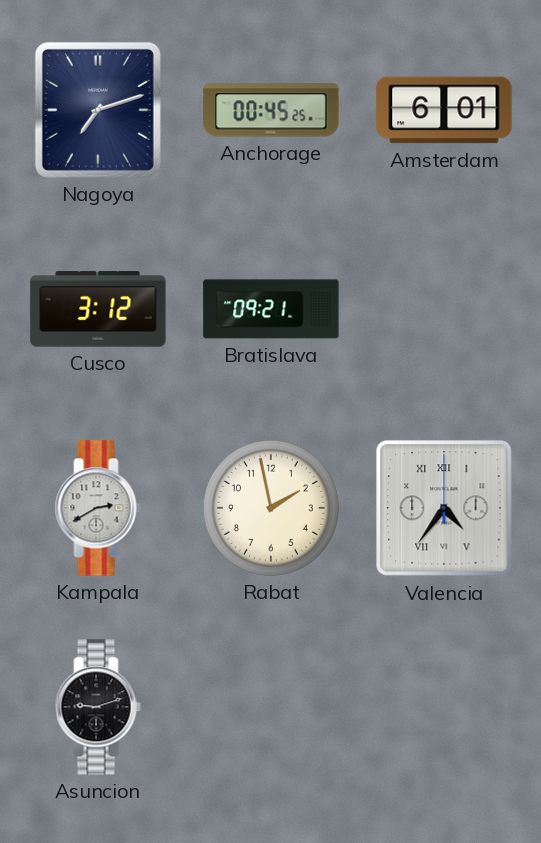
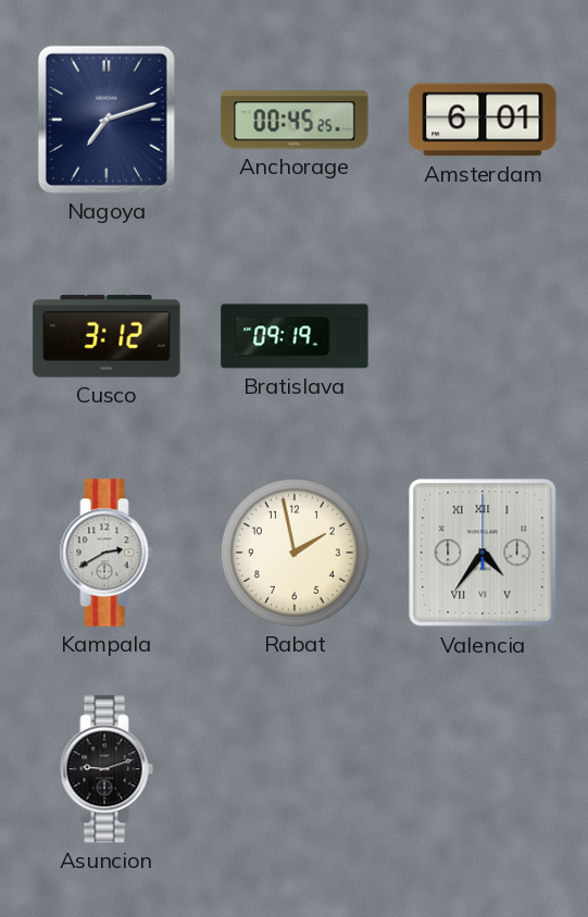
Bratislava: 09:21 -> 09:19 (295, 336)
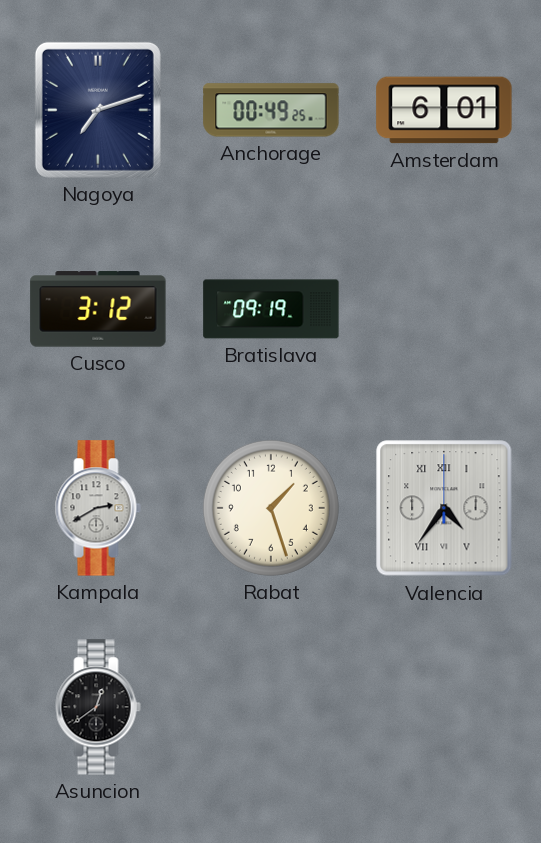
Anchorage: 00:45 -> 00:49 (271, 110)
Rabat: 1:58 -> 1:27 (271, 508)
Asuncion: 9:12 -> 12:39 (98, 707)
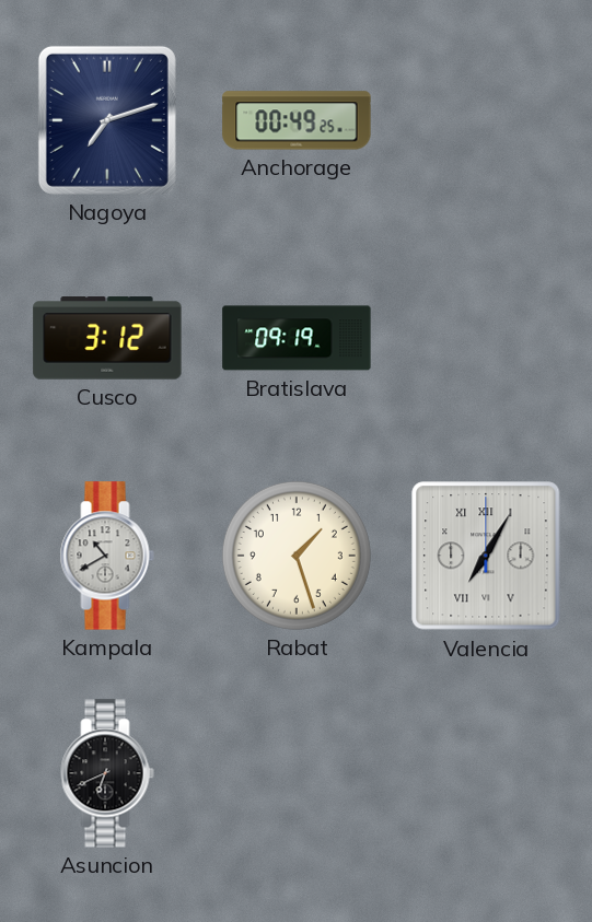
Amsterdam: 6:01 -> none (444, 110)
Kampala: 2:40 -> 10:40 (107, 556)
Valencia: 4:36 -> 7:05 (486, 556)
Asuncion: 12:39 -> 6:41 (107, 773)
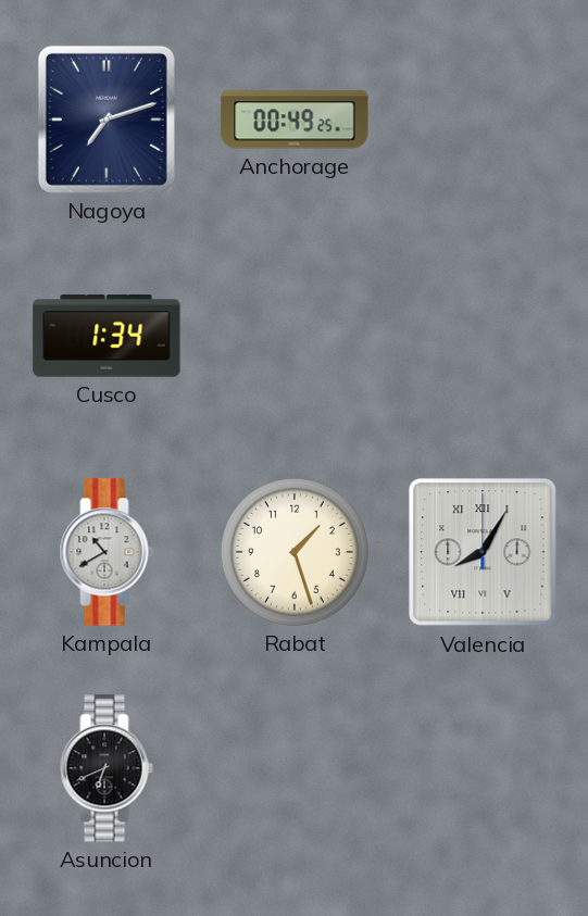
Cusco: 3:12 -> 1:34 (107, 336)
Bratislava: 09:19 -> none (297, 338)
Valencia: 7:05 -> 8:05 (483, 552)
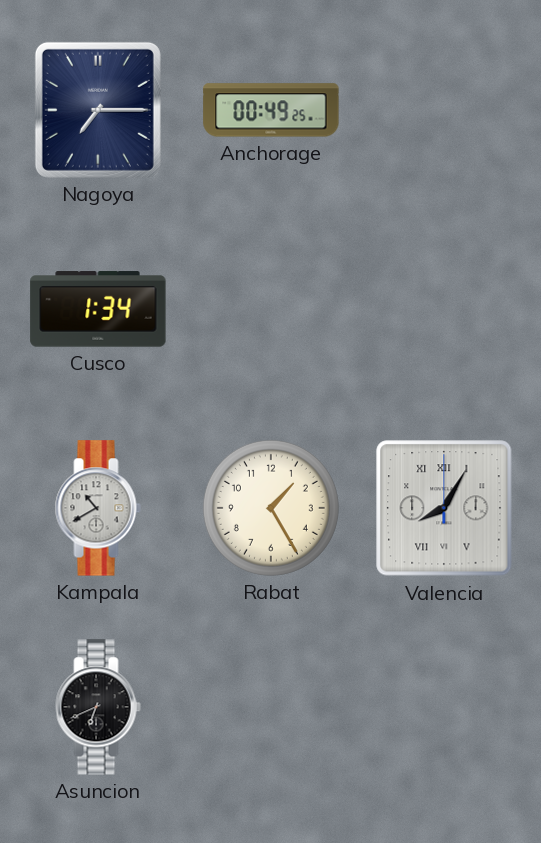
Nagoya: 7:12 -> 7:15 (98, 110)
Rabat: 1:27 -> 1:25 (271, 508)
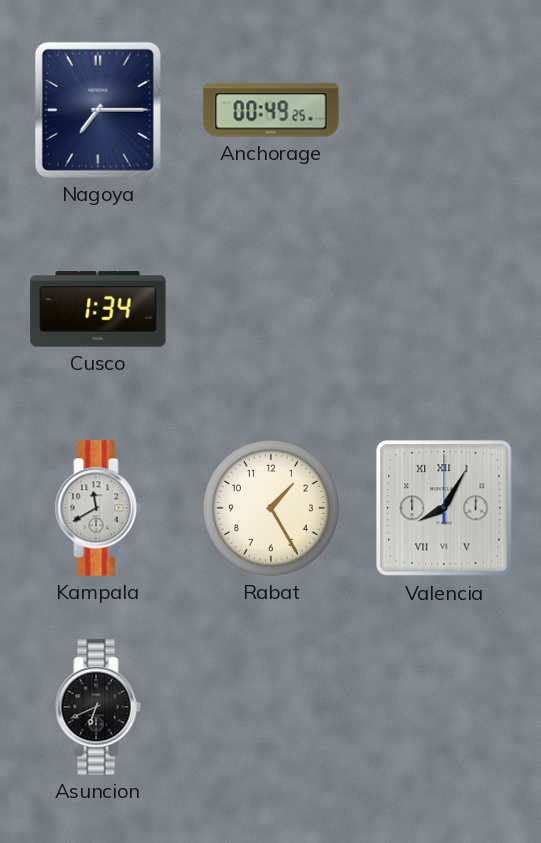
Kampala: 10:40 -> 11:40 (98, 508)
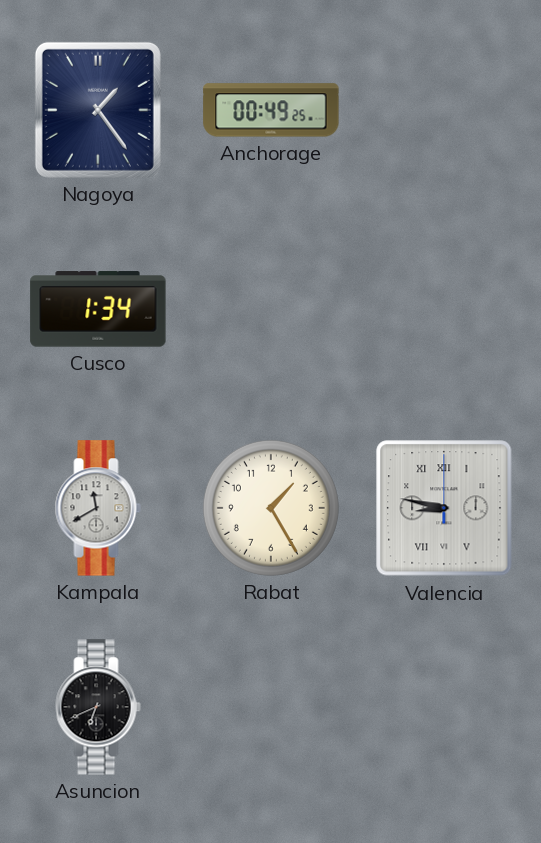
Nagoya: 7:15 -> 1:24 (98, 110)
Valencia: 8:05 -> 8:47 (444, 508)
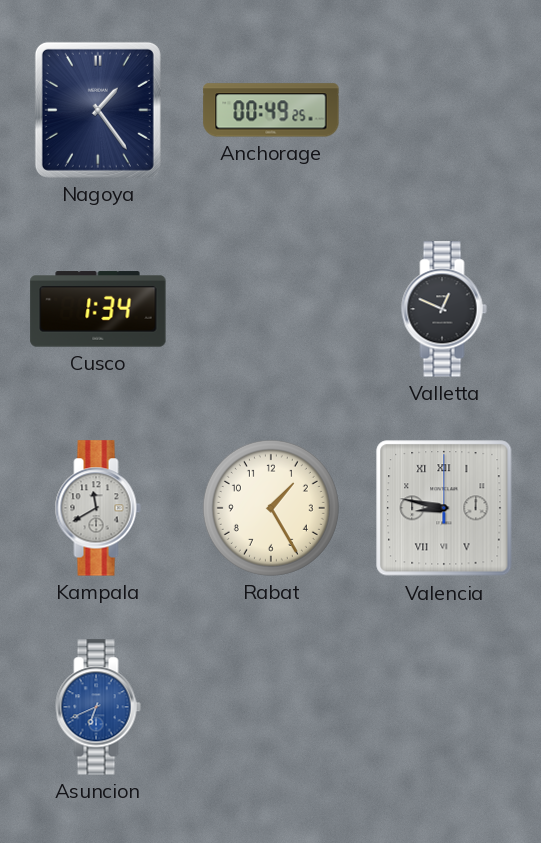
Valletta: none -> 12:49 (444, 309)
Asuncion dial: black -> blue (98, 707)
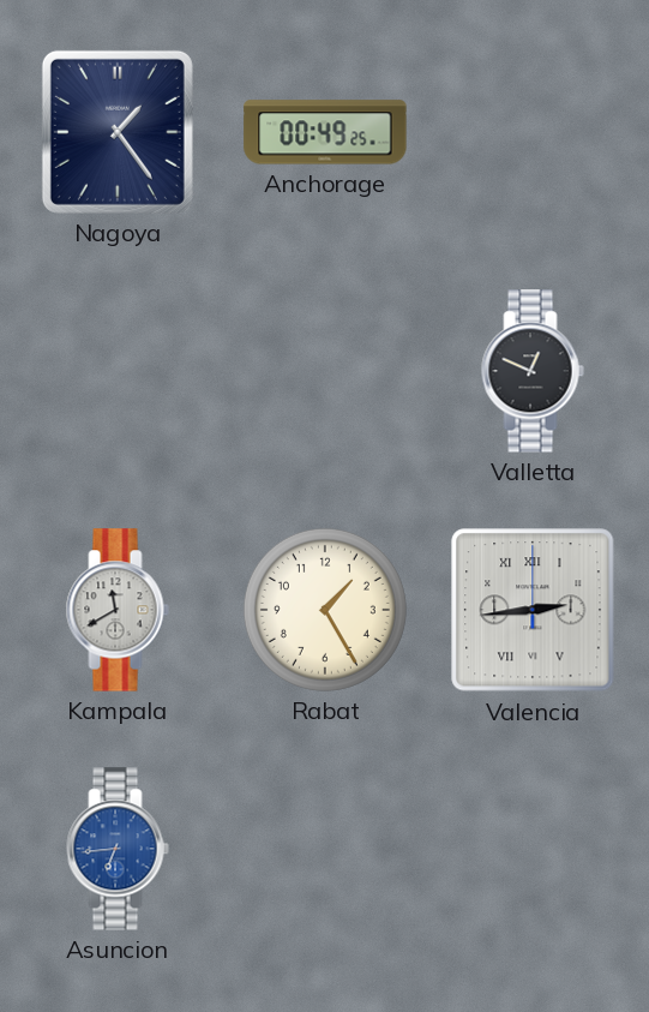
Cusco: 1:34 -> none (98, 309)
Valencia: 8:47 -> 2:44 (533, 610)
Asuncion: 6:41 -> 6:44 (118, 849)
